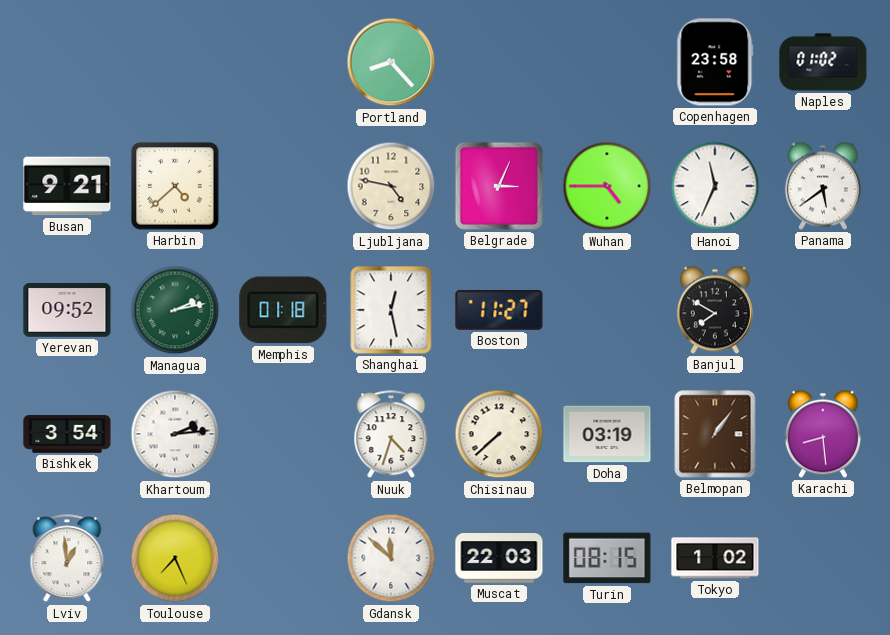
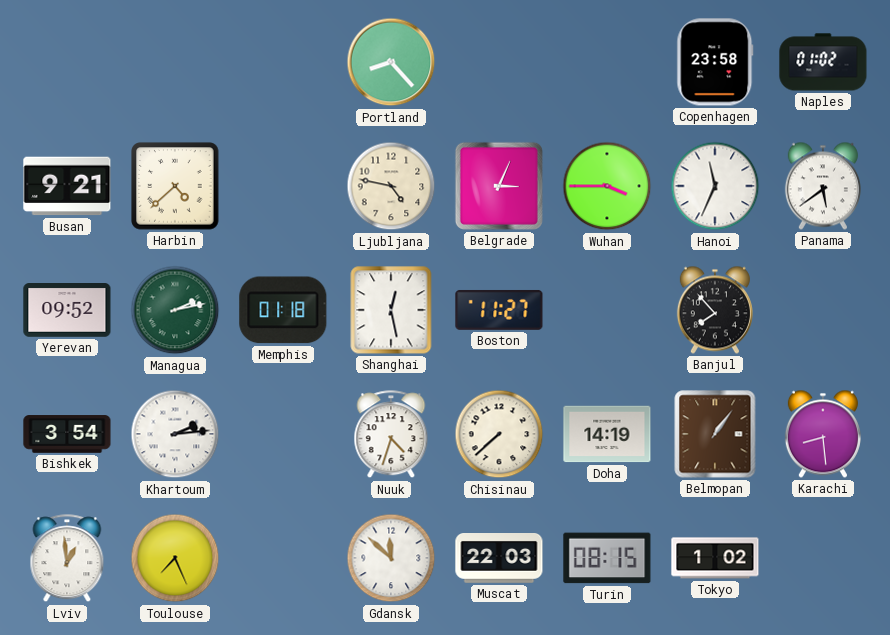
Wuhan: 4:45 -> 3:45 (607, 186)
Banjul: 7:50 -> 7:53 (715, 310)
Doha: 03:19 -> 14:19 (607, 434)
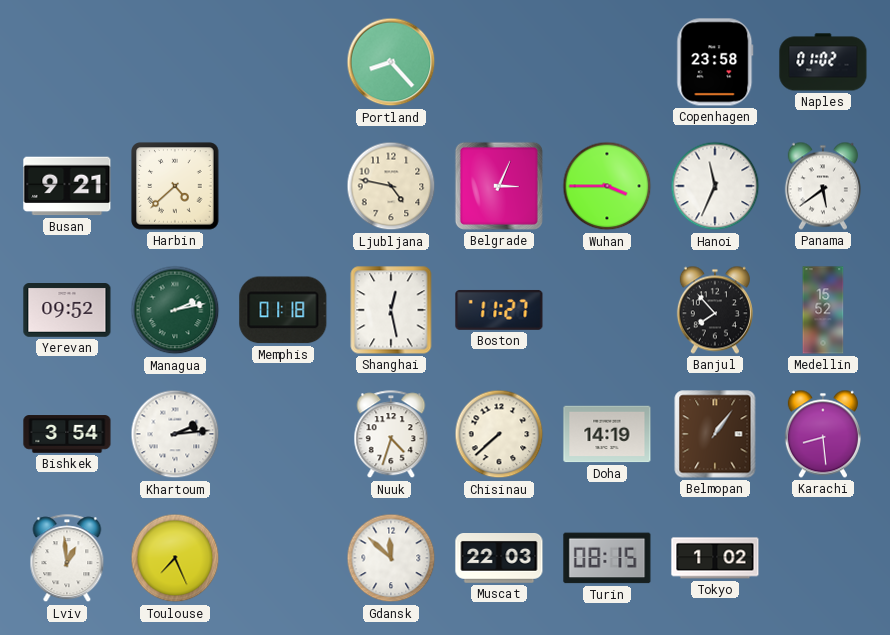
Medellin: none -> 15:52 (823, 310)
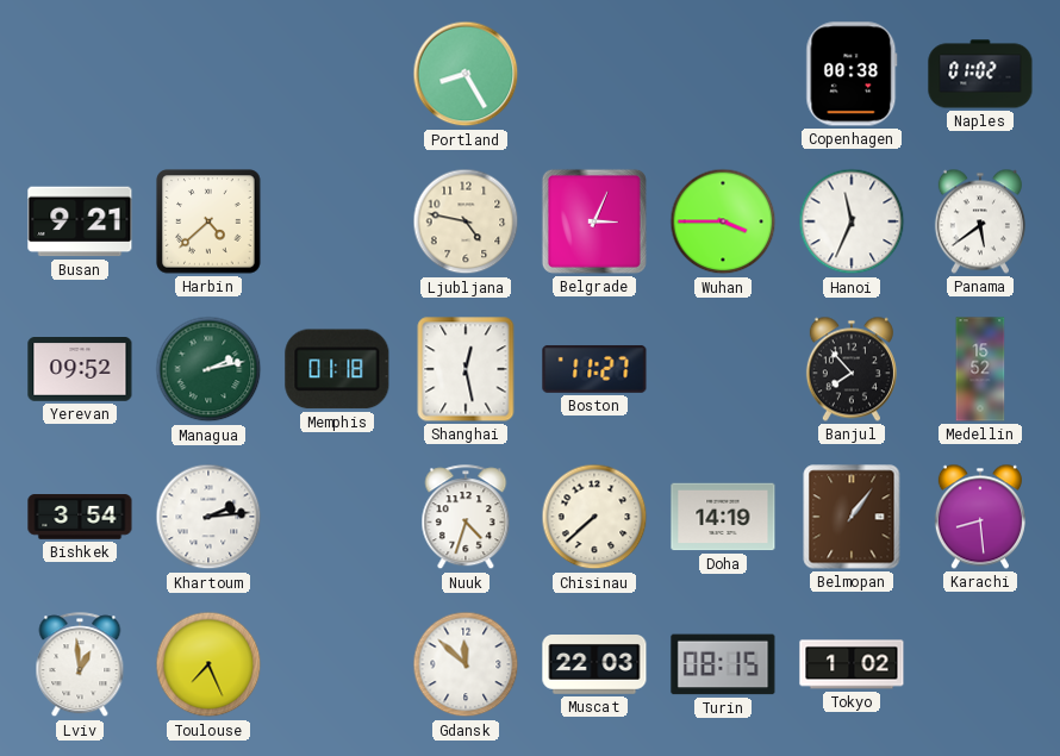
Portland: 8:23 -> 8:25 (466, 74)
Copenhagen: 23:58 -> 00:38 (852, 74)
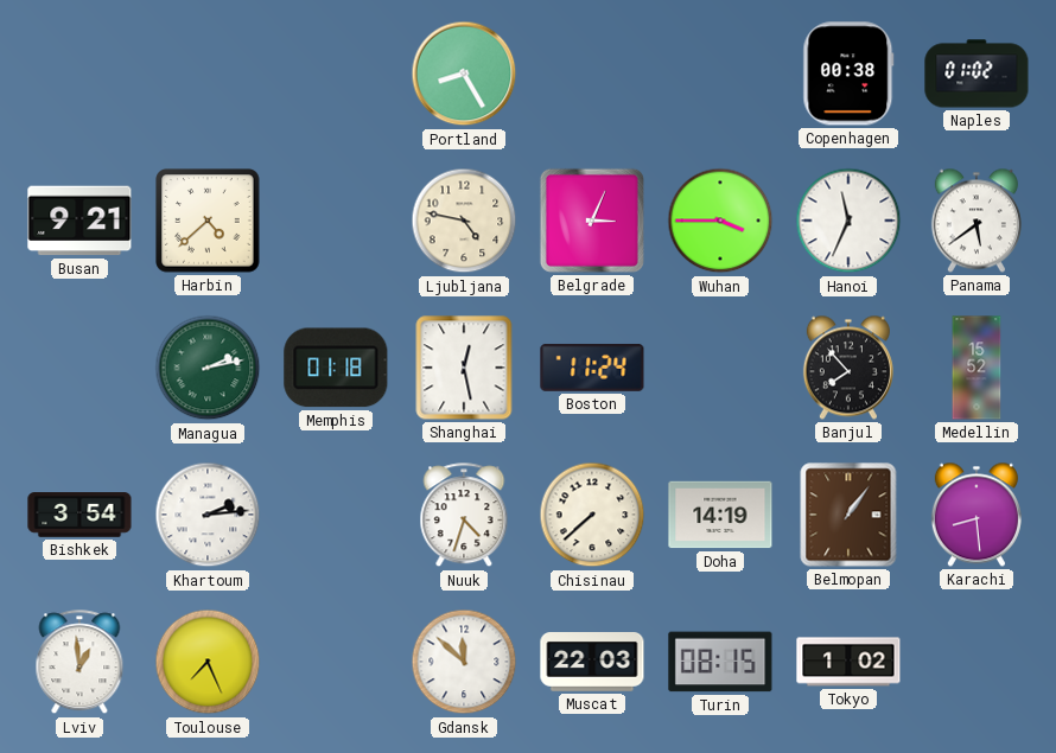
Yerevan: 09:52 -> none (80, 369)
Boston: 11:27 -> 11:24 (592, 368)
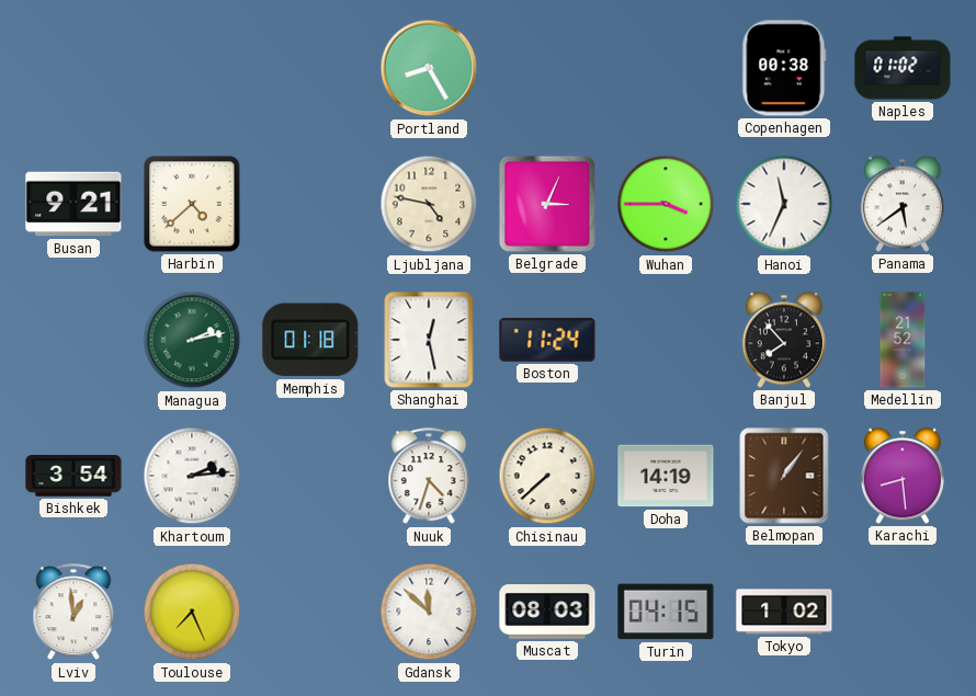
Medellin: 15:52 -> 21:52 (903, 340)
Muscat: 22:03 -> 08:03 (547, 613)
Turin: 08:15 -> 04:15 (666, 612)
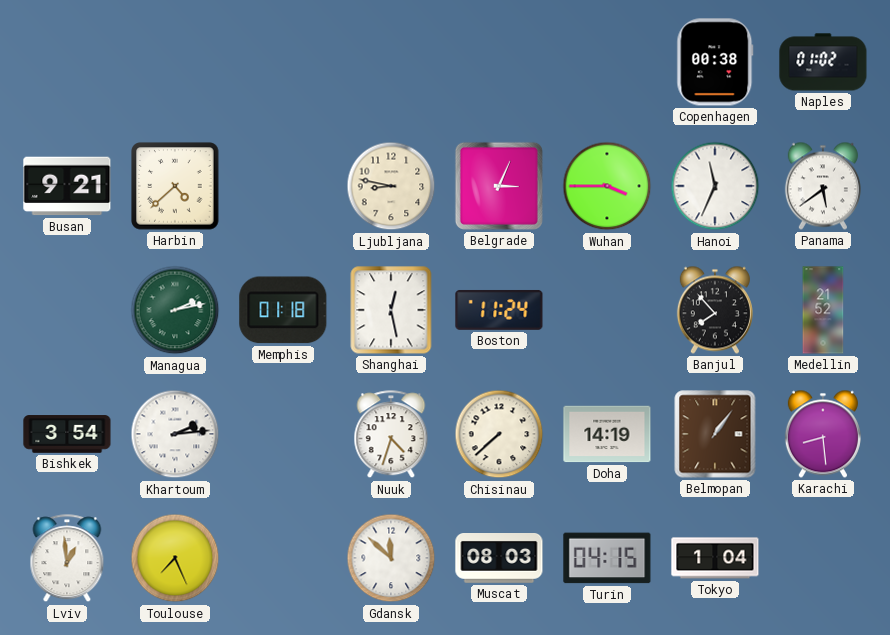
Portland: 8:25 -> none (429, 68)
Ljubljana: 4:47 -> 8:47 (391, 186)
Tokyo: 1:02 -> 1:04 (715, 558)
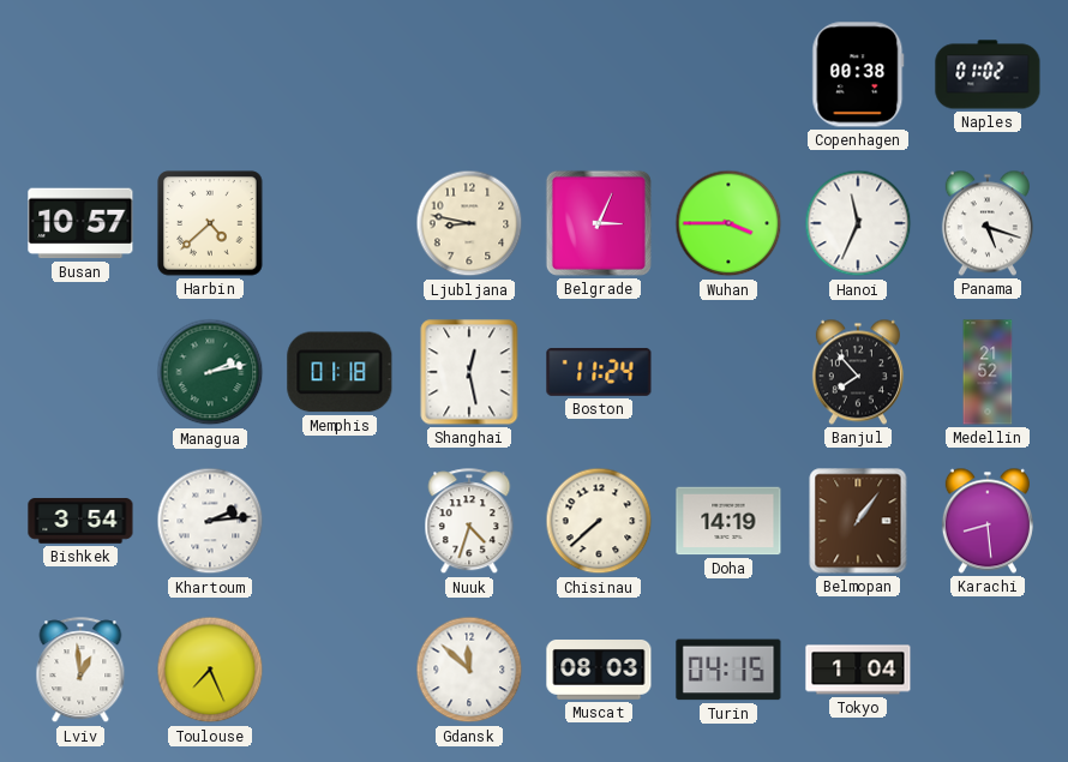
Busan: 9:21 -> 10:57 (80, 223)
Panama: 5:39 -> 5:18 (988, 223)
